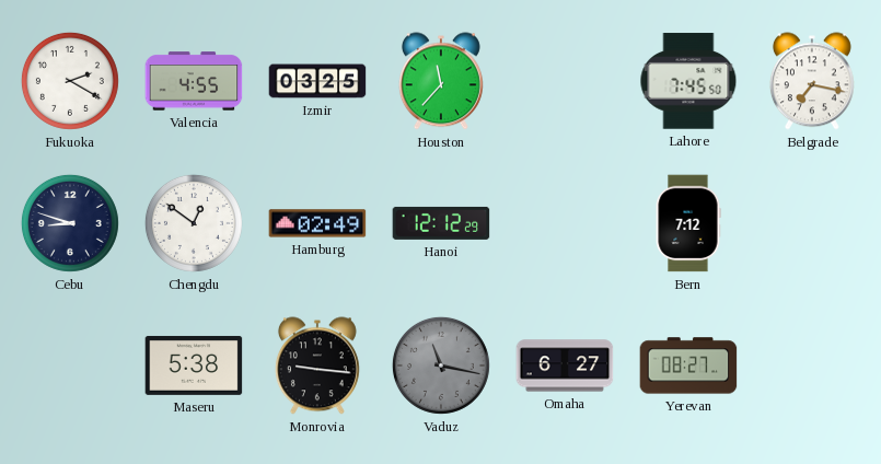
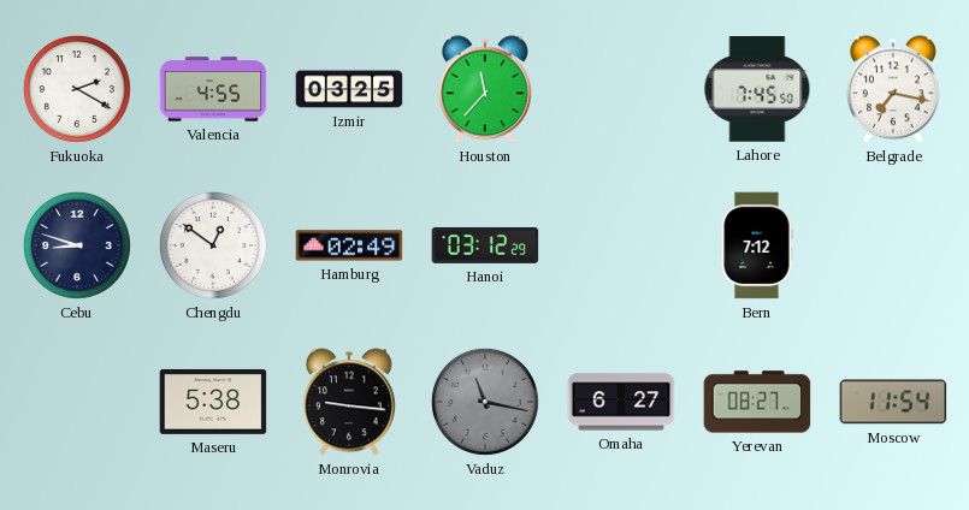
Hanoi: 12:12 -> 03:12 (485, 245)
Moscow: none -> 11:54 (893, 402)
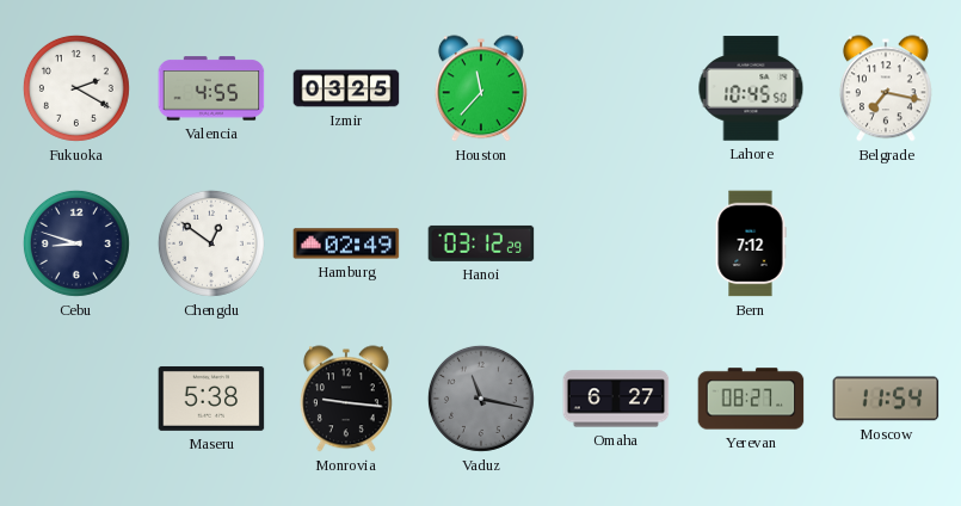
Lahore: 7:45 -> 10:45 (751, 88)
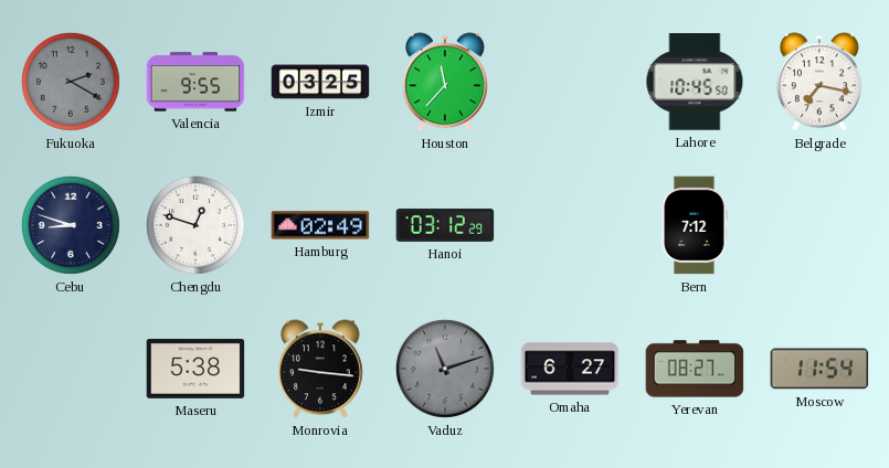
Fukuoka dial: white -> grey (71, 82)
Valencia: 4:55 -> 9:55 (195, 82)
Chengdu: 12:51 -> 12:48 (195, 225)
Vaduz: 11:17 -> 11:12 (445, 369)
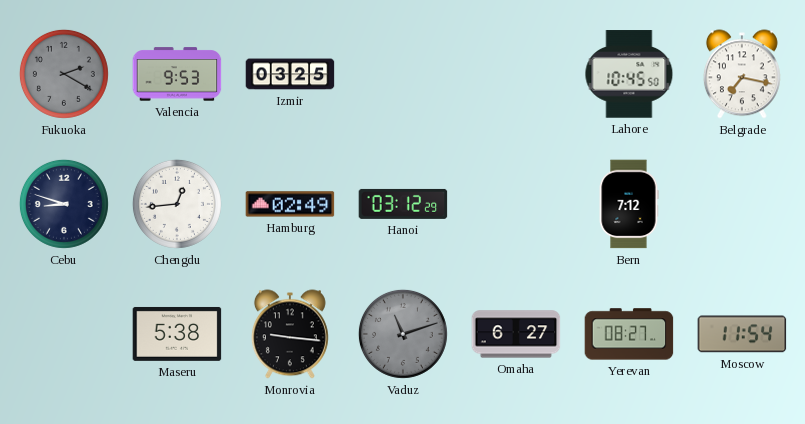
Valencia: 9:55 -> 9:53 (177, 74)
Houston: 11:37 -> none (445, 82)
Chengdu: 12:48 -> 12:44 (177, 204)
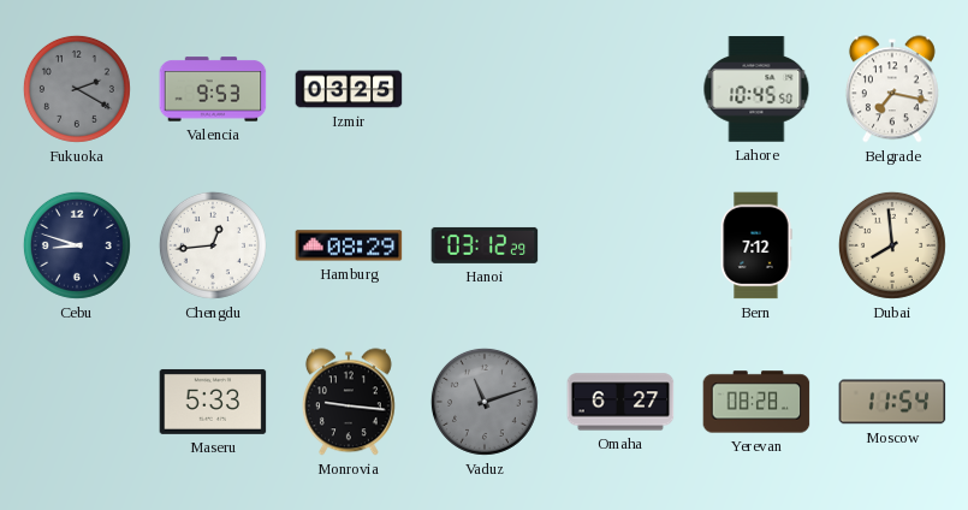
Hamburg: 02:49 -> 08:29 (349, 245)
Dubai: none -> 7:59 (892, 245)
Maseru: 5:38 -> 5:33 (213, 402)
Yerevan: 08:27 -> 08:28 (756, 402)
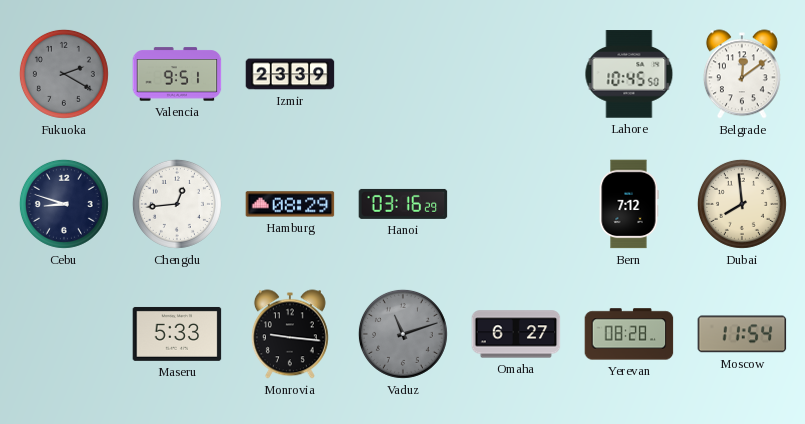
Valencia: 9:53 -> 9:51 (177, 74)
Izmir: 03:25 -> 23:39 (290, 74)
Belgrade: 7:17 -> 12:09 (742, 74)
Hanoi: 03:12 -> 03:16 (403, 204)
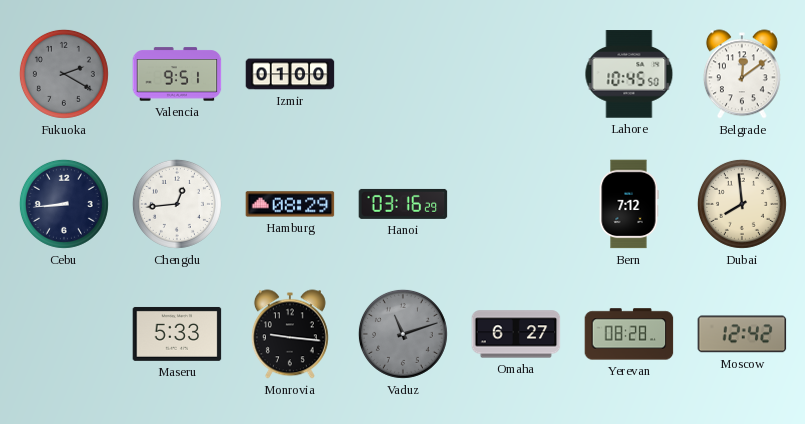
Izmir: 23:39 -> 01:00 (290, 74)
Cebu: 8:48 -> 8:44 (64, 204)
Moscow: 11:54 -> 12:42 (742, 334)
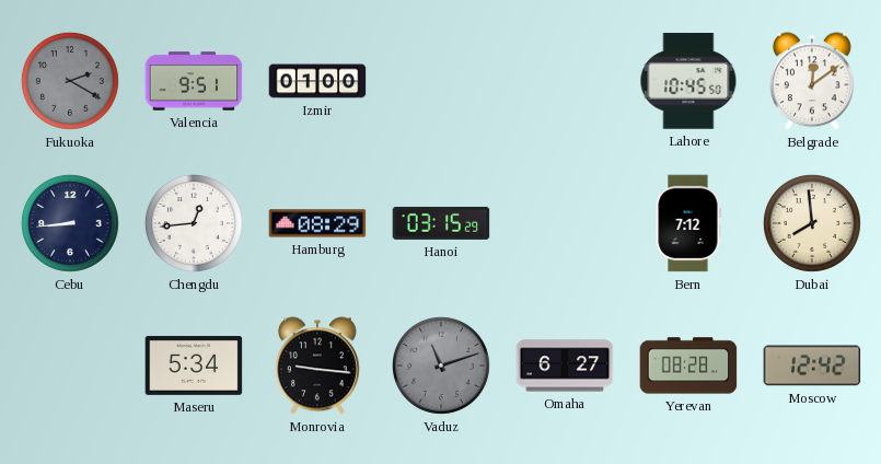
Hanoi: 03:16 -> 03:15 (441, 223)
Maseru: 5:33 -> 5:34 (194, 366)
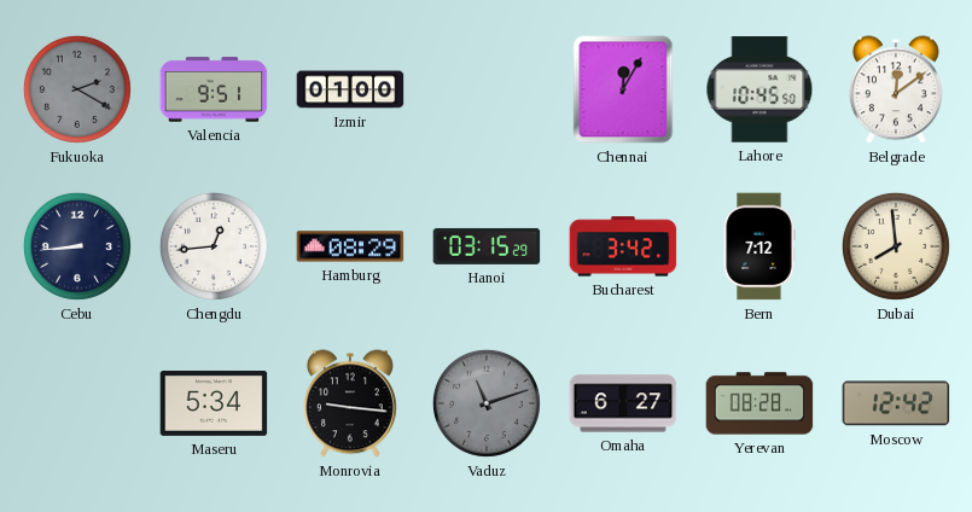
Chennai: none -> 12:05 (623, 89)
Bucharest: none -> 3:42 (623, 246)
